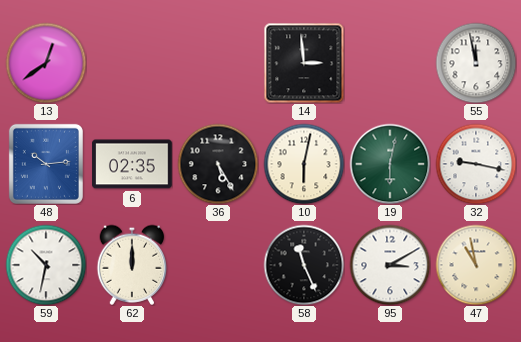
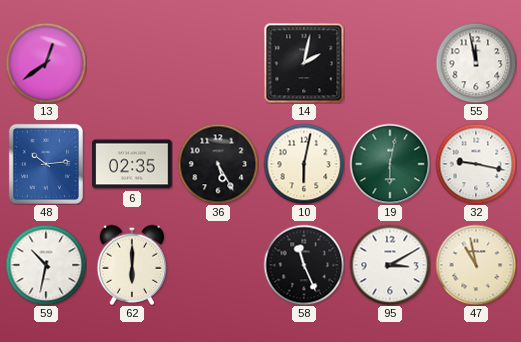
14: 2:59 -> 2:02 (304, 63)
62: 12:00 -> 6:00 (132, 265)
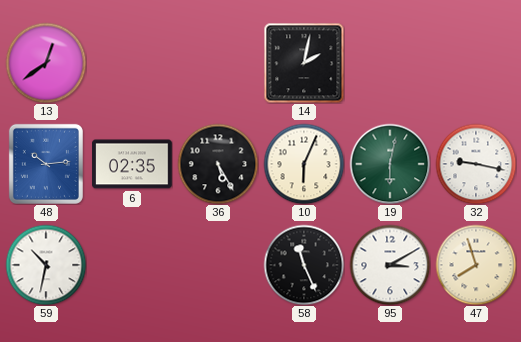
55: 11:58 -> none (476, 63)
10: 6:02 -> 6:04 (304, 164)
62: 6:00 -> none (132, 265)
47: 10:58 -> 7:57 (476, 265)
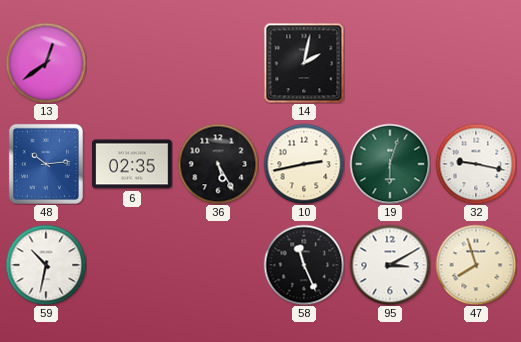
10: 6:04 -> 2:43 (304, 164)
19: 6:02 -> 6:03 (390, 164)
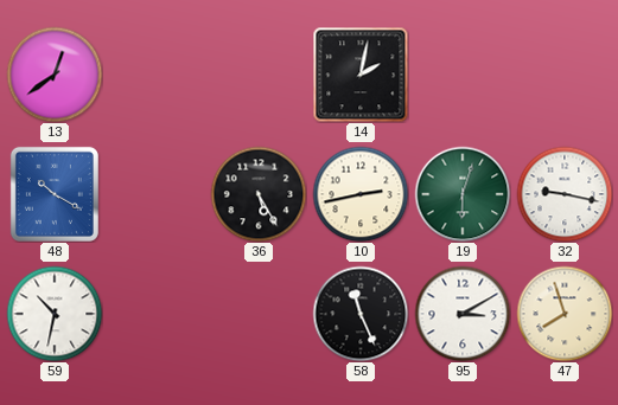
48: 10:14 -> 10:20 (55, 194)
6: 02:35 -> none (132, 164)
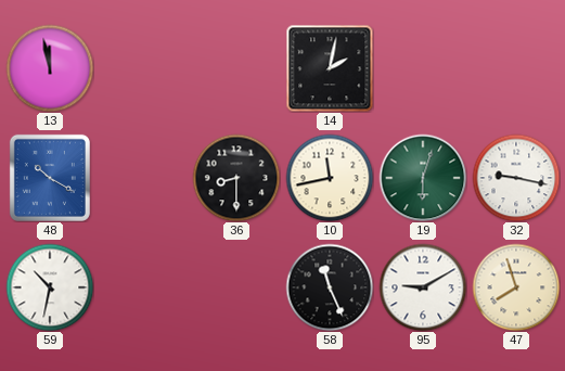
13: 12:39 -> 11:58 (50, 68)
36: 5:25 -> 8:30 (236, 178)
10: 2:43 -> 11:43 (330, 178)
95: 3:10 -> 9:10 (423, 287)
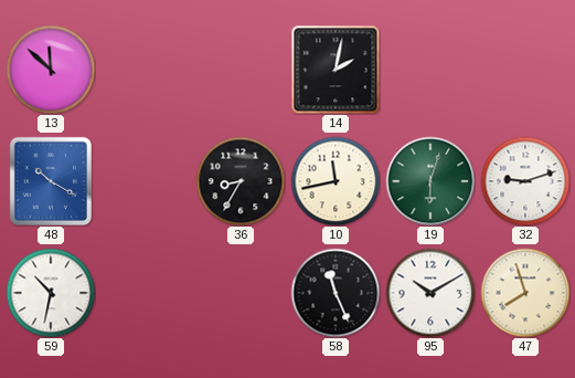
13: 11:58 -> 11:52 (51, 70)
36: 8:30 -> 8:35 (241, 181)
32: 9:17 -> 9:12 (525, 181)
95: 9:10 -> 10:10 (430, 293)
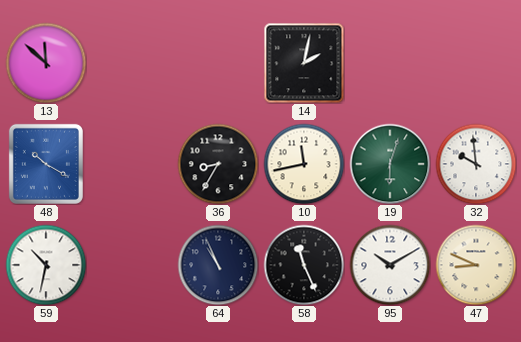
32: 9:12 -> 9:59 (476, 164)
64: none -> 10:56 (218, 265)
47: 7:57 -> 8:49 (476, 265)
